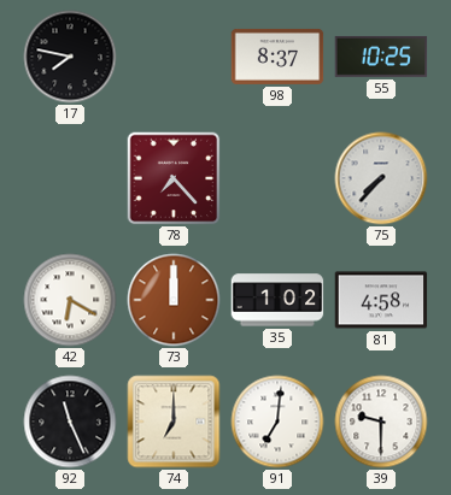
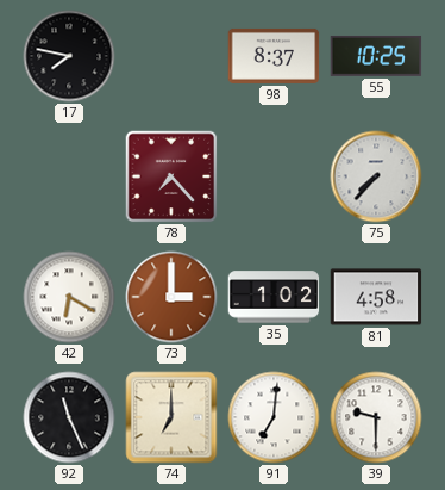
73: 12:00 -> 3:00 (171, 297)
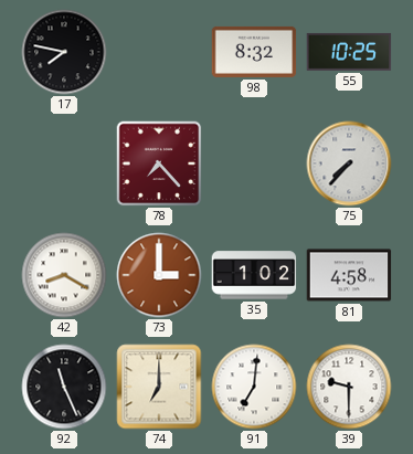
98: 8:37 -> 8:32 (254, 52)
42: 6:20 -> 8:20 (64, 275)
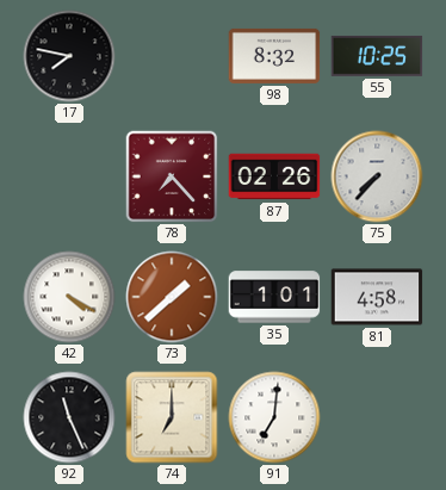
87: none -> 02:26 (274, 176)
42: 8:20 -> 4:20 (69, 297)
73: 3:00 -> 1:38 (172, 297)
35: 1:02 -> 1:01 (274, 297)
39: 9:30 -> none (349, 387)
